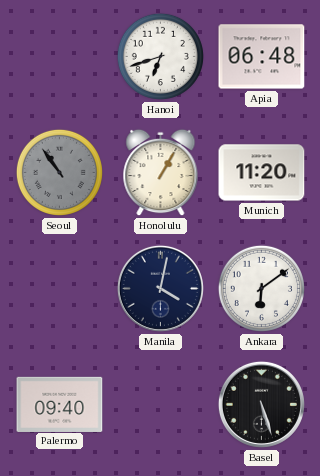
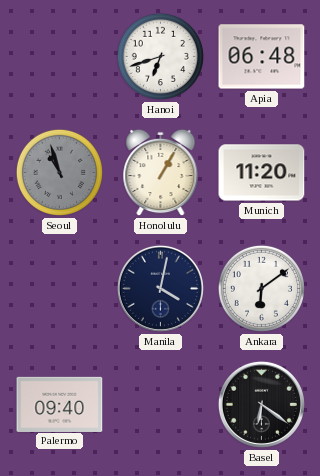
Seoul: 10:54 -> 10:57 (59, 172)
Basel: 5:27 -> 6:21 (261, 404)
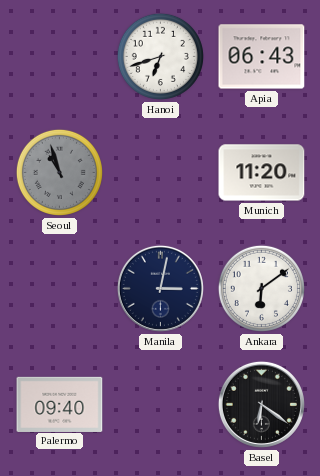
Apia: 06:48 -> 06:43 (262, 57)
Honolulu: 1:05 -> none (161, 173)
Manila: 4:02 -> 3:02 (160, 288)
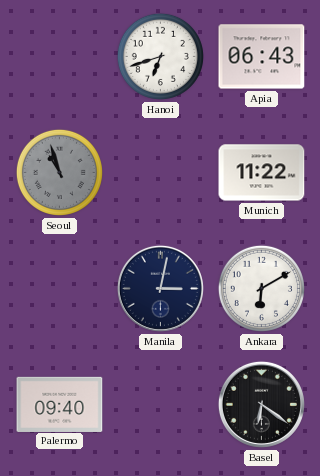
Munich: 11:20 -> 11:22 (262, 173)
Ankara: 6:09 -> 6:10 (261, 288)
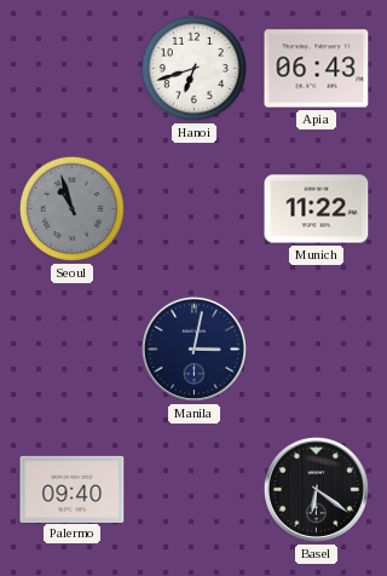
Ankara: 6:10 -> none (261, 288)
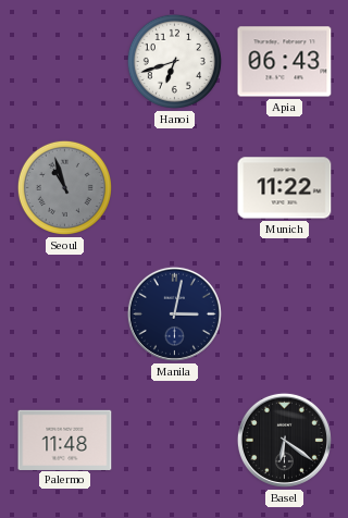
Palermo: 09:40 -> 11:48 (65, 440)
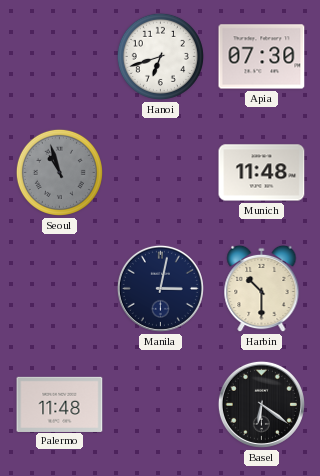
Apia: 06:43 -> 07:30 (262, 57)
Munich: 11:22 -> 11:48 (262, 173)
Harbin: none -> 10:30 (262, 289)
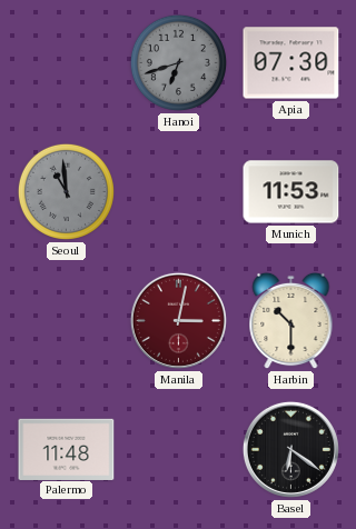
Hanoi dial: white -> grey (178, 62)
Seoul: 10:57 -> 10:59 (66, 191)
Munich: 11:48 -> 11:53 (291, 192)
Manila dial: navy -> burgundy (178, 320)
